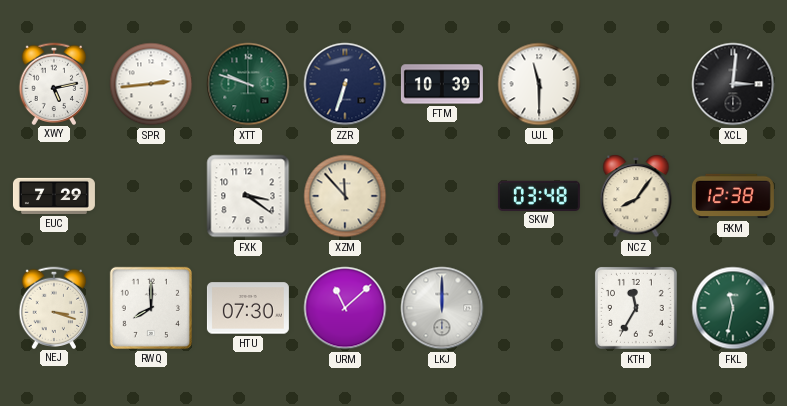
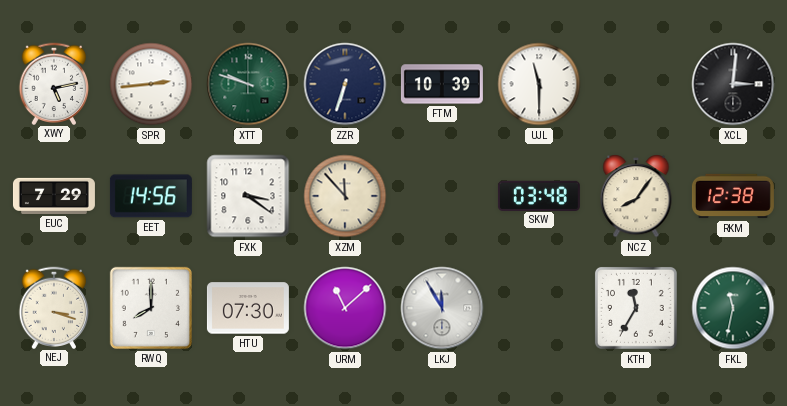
EET: none -> 14:56 (151, 196)
LKJ: 12:00 -> 11:55 (442, 308)
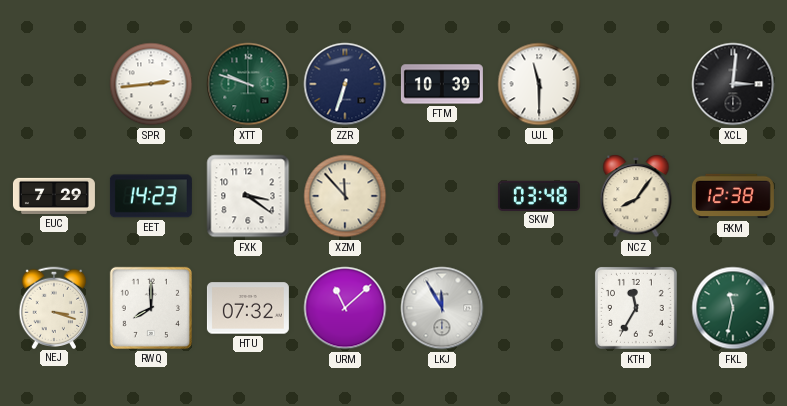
XWY: 5:13 -> none (54, 83)
EET: 14:56 -> 14:23 (151, 196)
HTU: 07:30 -> 07:32 (248, 308)
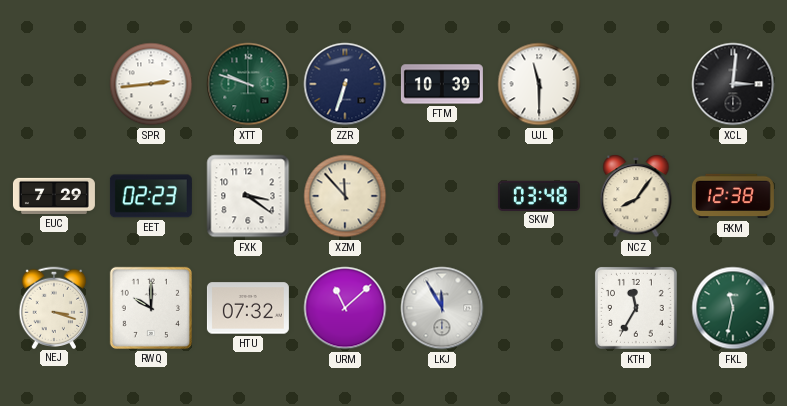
EET: 14:23 -> 02:23 (151, 196)
RWQ: 8:00 -> 10:00 (151, 308)
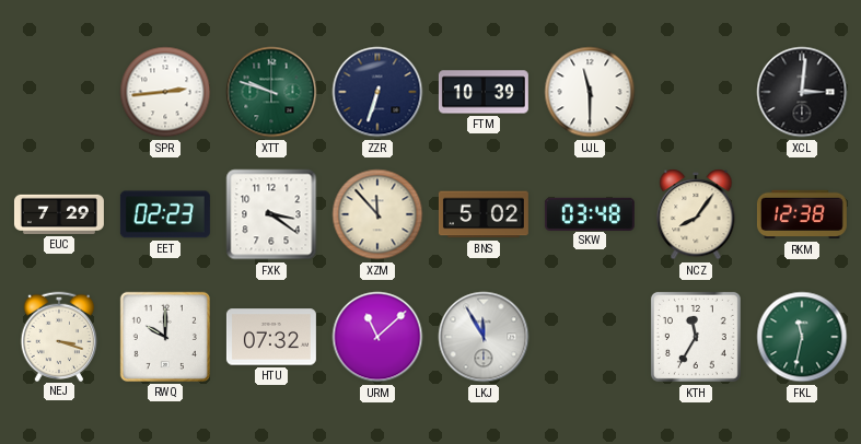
BNS: none -> 5:02 (484, 214)
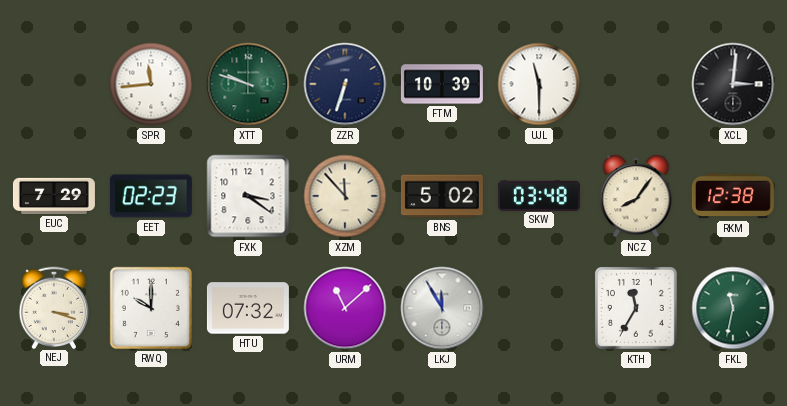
SPR: 2:44 -> 11:44 (151, 84)
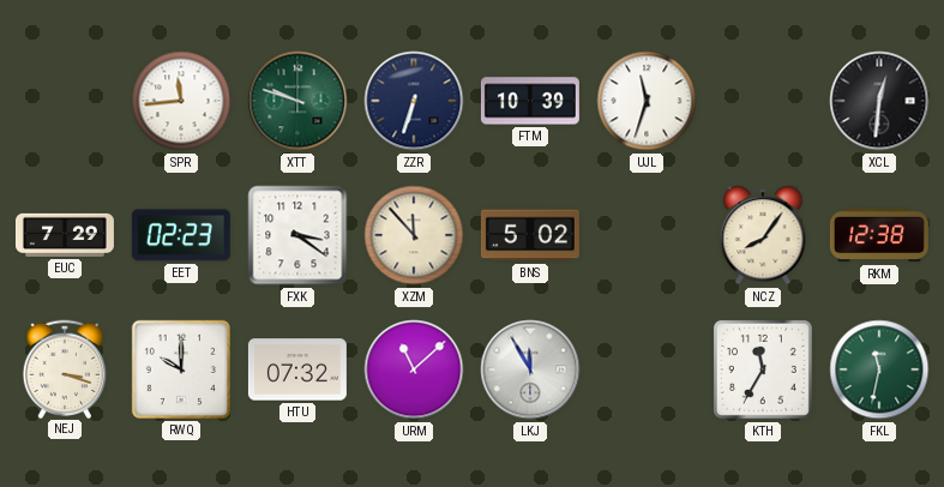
UJL: 11:30 -> 11:33 (647, 101)
XCL: 3:01 -> 12:31 (879, 101)
SKW: 03:48 -> none (539, 195)
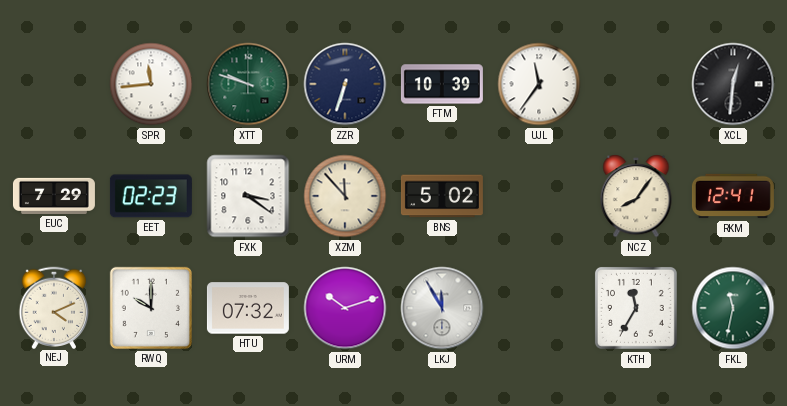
UJL: 11:33 -> 11:36 (539, 84)
RKM: 12:38 -> 12:41 (733, 196)
NEJ: 3:18 -> 4:11 (54, 307)
URM: 11:08 -> 10:12 (345, 308)
